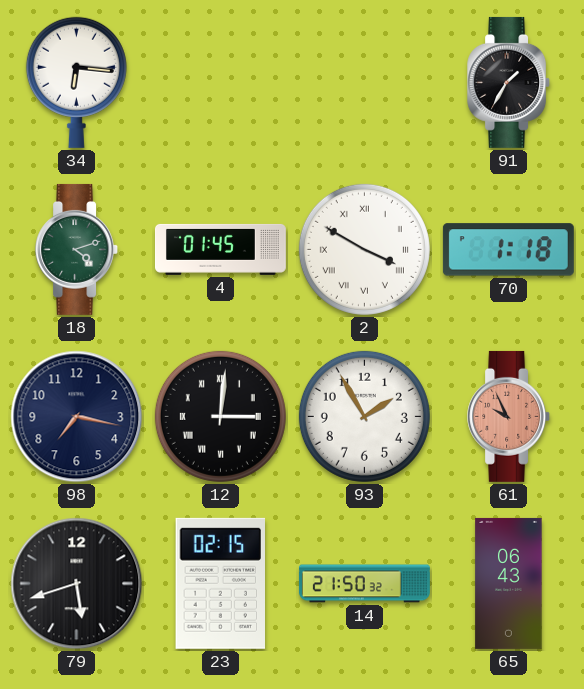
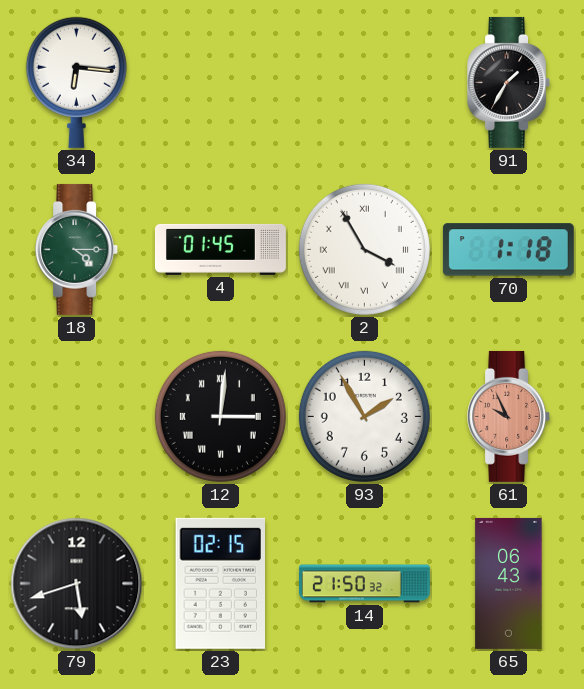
18: 4:12 -> 4:15 (77, 249)
2: 3:50 -> 3:55 (364, 249)
98: 7:17 -> none (77, 417)
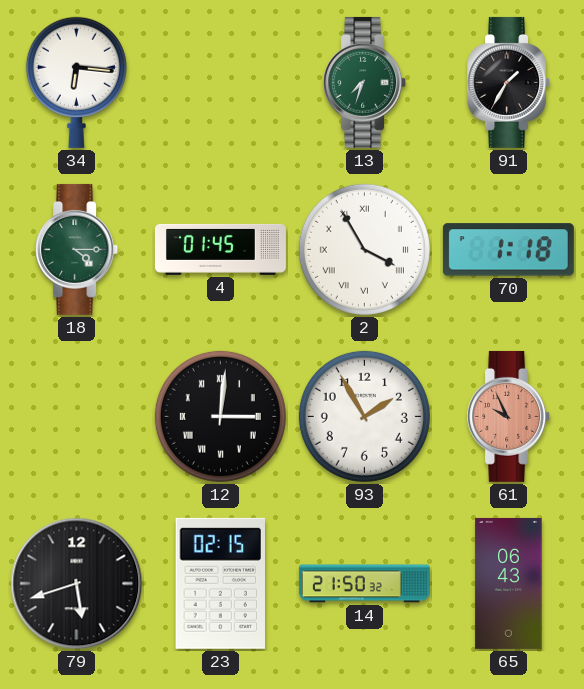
13: none -> 7:33 (365, 82)
